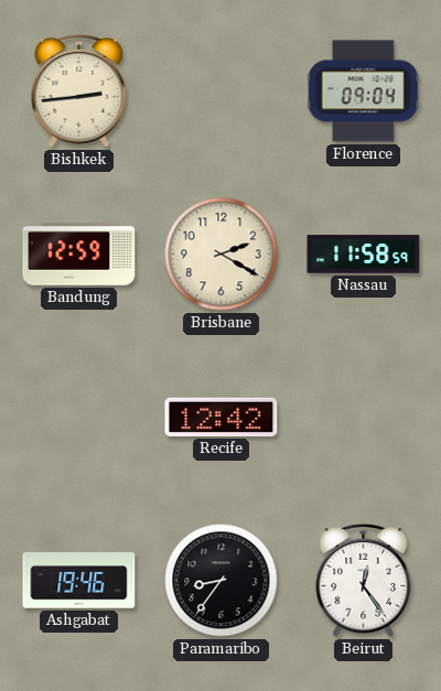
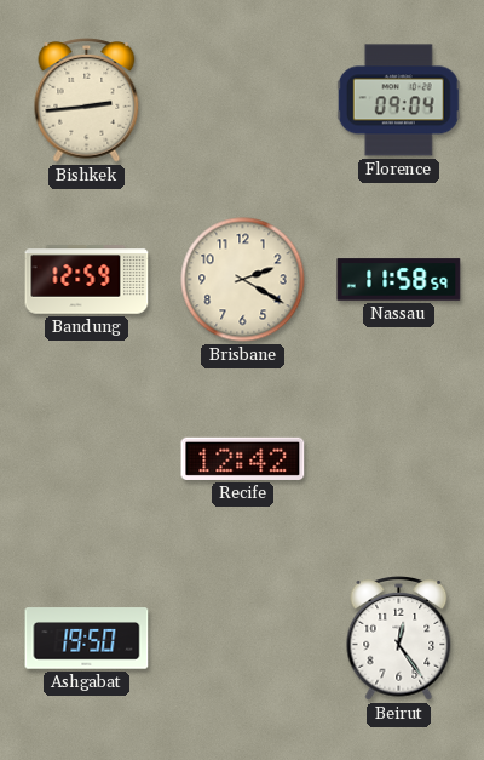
Ashgabat: 19:46 -> 19:50 (87, 639)
Paramaribo: 8:36 -> none (222, 581)
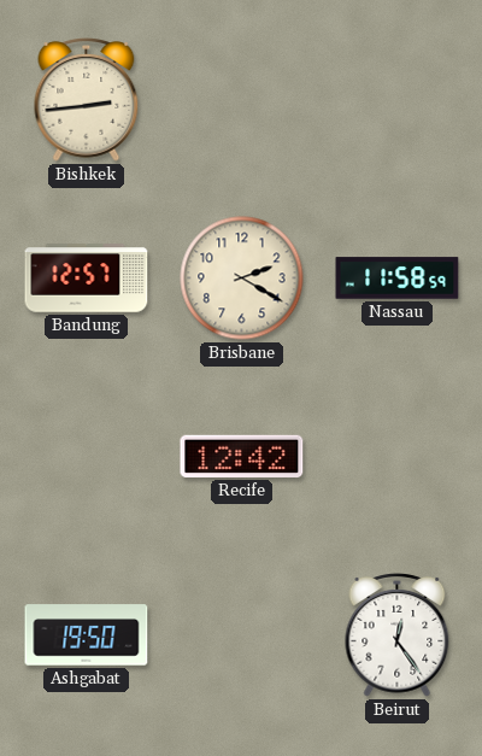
Florence: 09:04 -> none (398, 101)
Bandung: 12:59 -> 12:57 (87, 279)
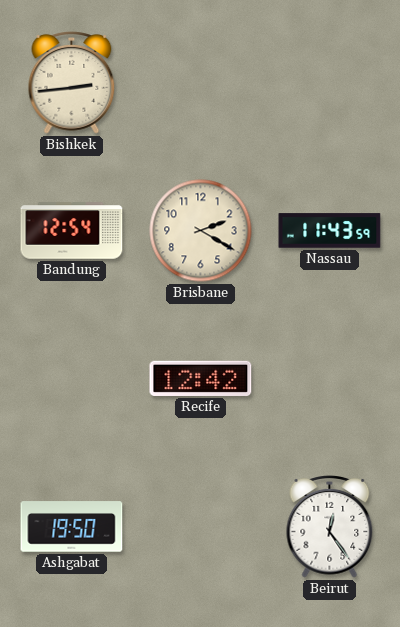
Bandung: 12:57 -> 12:54 (72, 231)
Nassau: 11:58 -> 11:43 (330, 231)
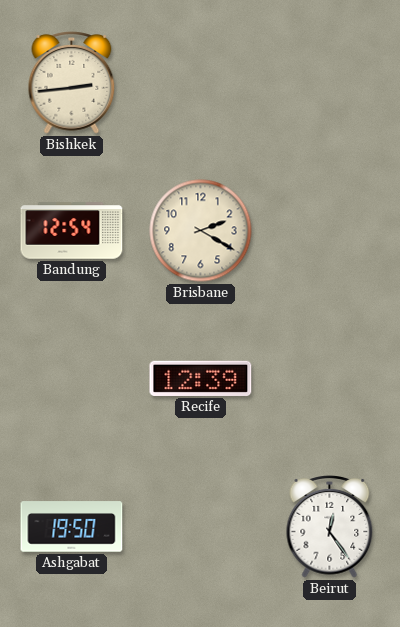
Nassau: 11:43 -> none (330, 231)
Recife: 12:42 -> 12:39 (201, 378)
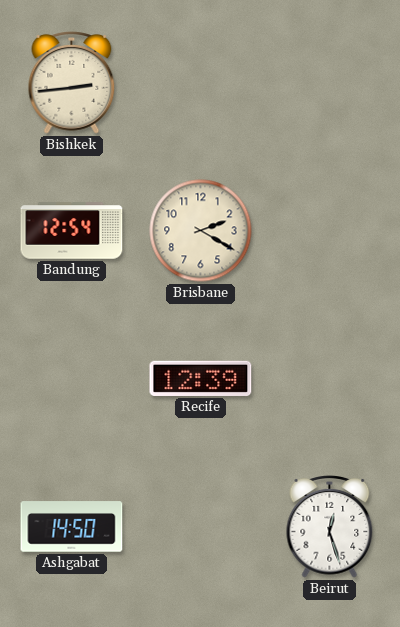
Ashgabat: 19:50 -> 14:50 (72, 527)
Beirut: 12:24 -> 12:27 (330, 527)
